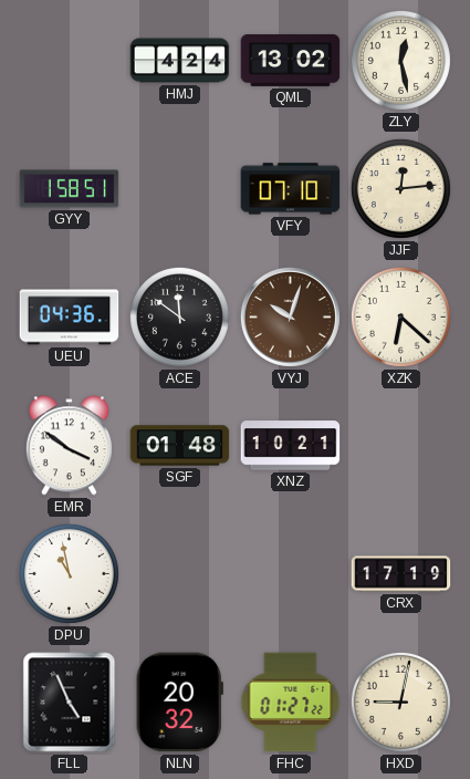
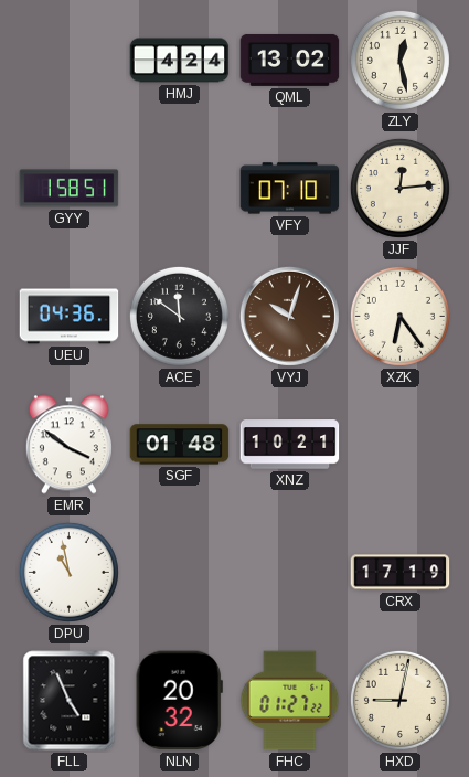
XZK: 6:22 -> 6:24 (399, 316)
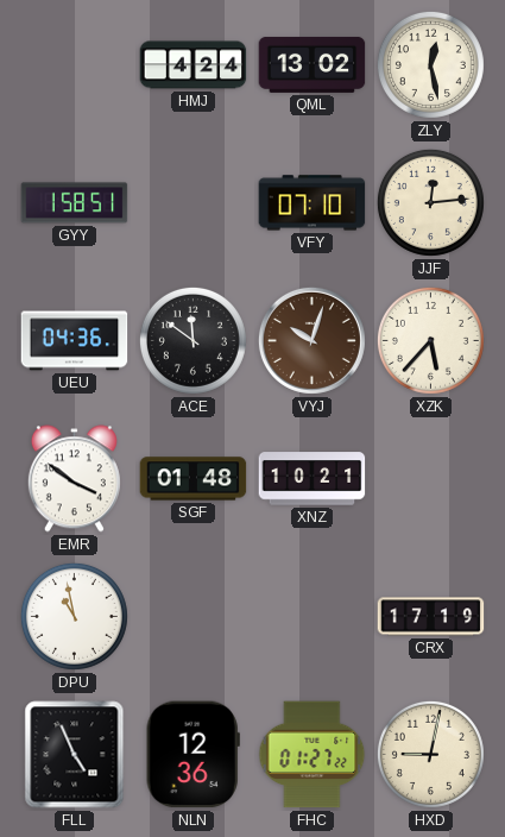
XZK: 6:24 -> 5:37 (430, 340)
NLN: 20:32 -> 12:36 (192, 755)
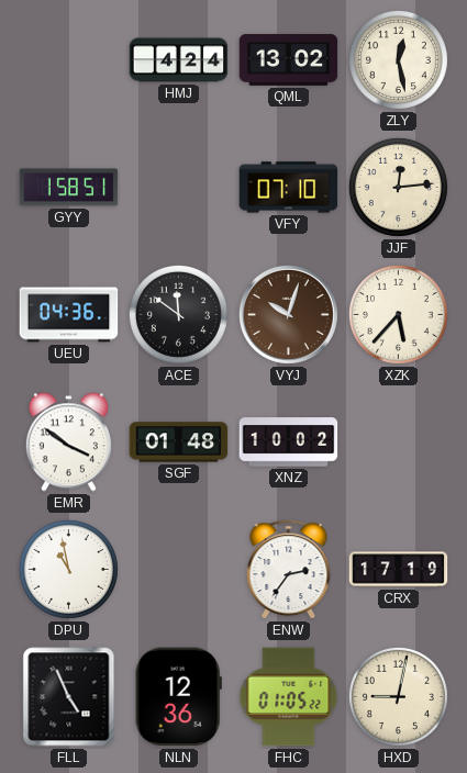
XNZ: 10:21 -> 10:02 (289, 442)
ENW: none -> 2:36 (289, 570)
FHC: 01:27 -> 01:05 (289, 697)
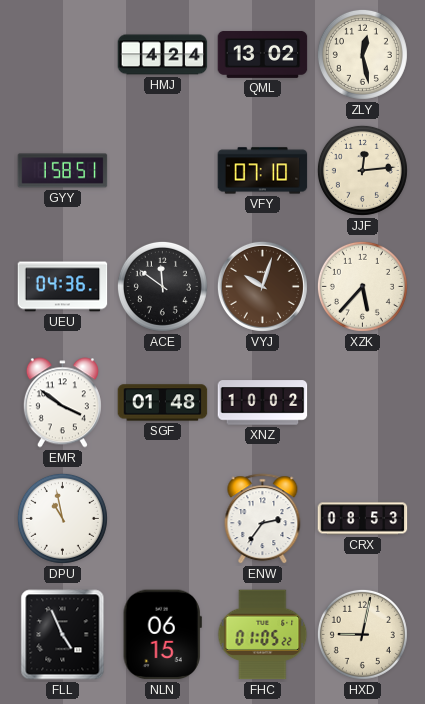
CRX: 17:19 -> 08:53 (363, 519)
NLN: 12:36 -> 06:15 (162, 635)
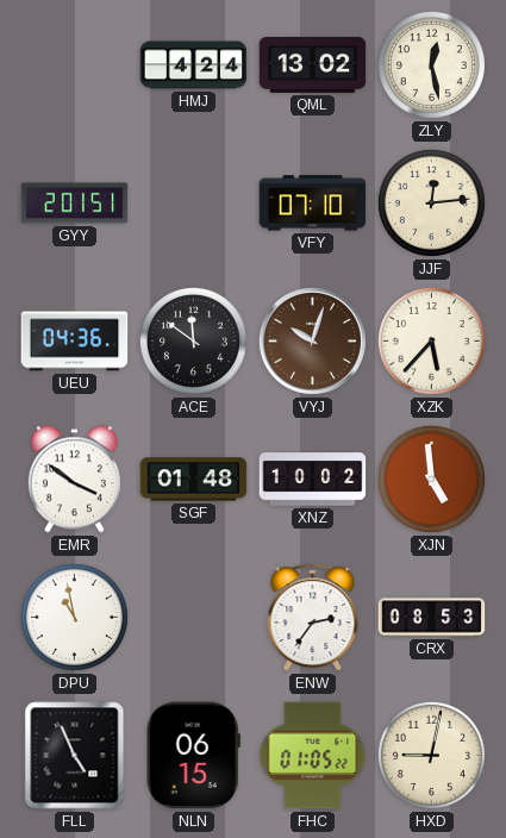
GYY: 1:58 -> 2:01 (75, 204)
XJN: none -> 4:59 (431, 479)
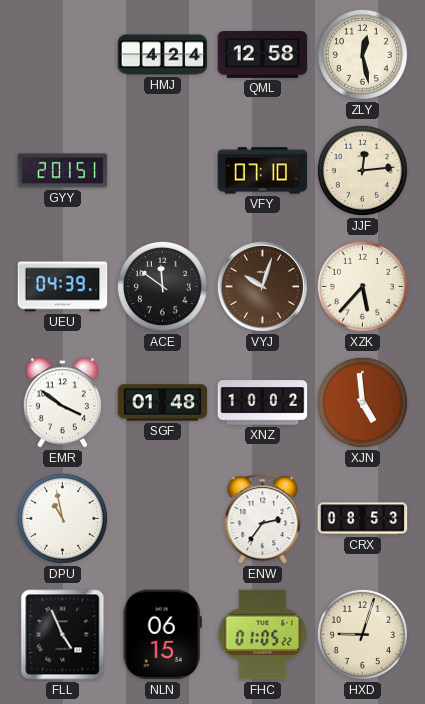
QML: 13:02 -> 12:58 (263, 54)
UEU: 04:36 -> 04:39 (63, 287)
HXD: 9:02 -> 9:03 (362, 634)
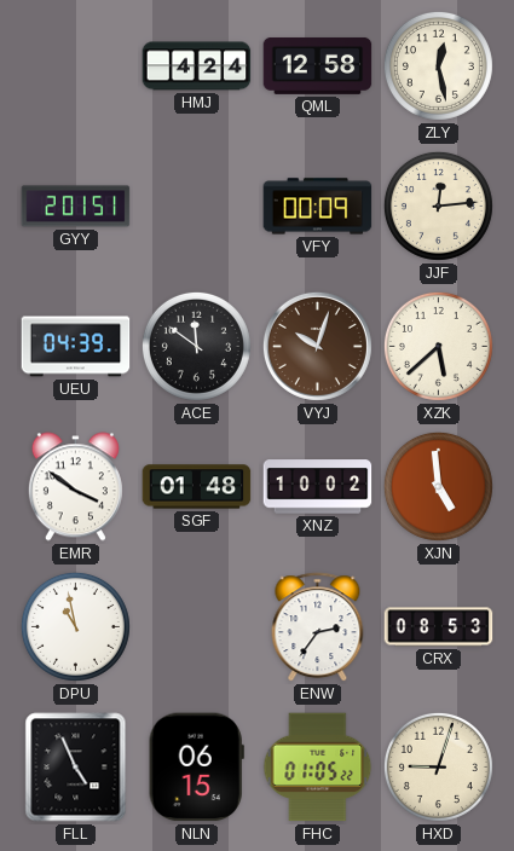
VFY: 07:10 -> 00:09 (318, 207)
XZK: 5:37 -> 5:38 (438, 346)
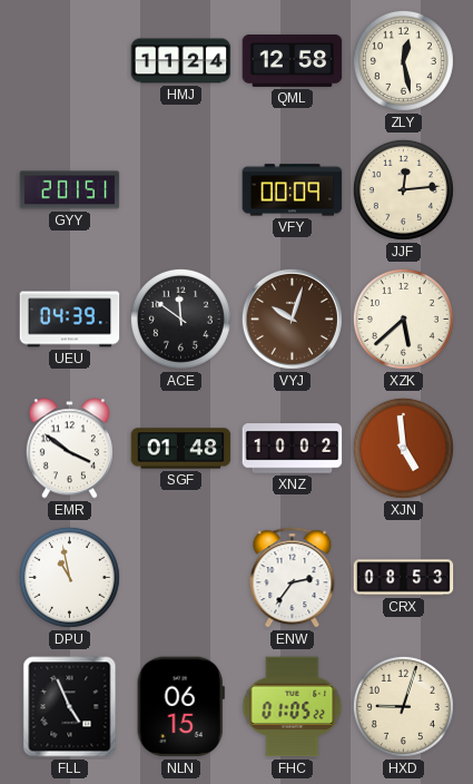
HMJ: 4:24 -> 11:24 (181, 61)
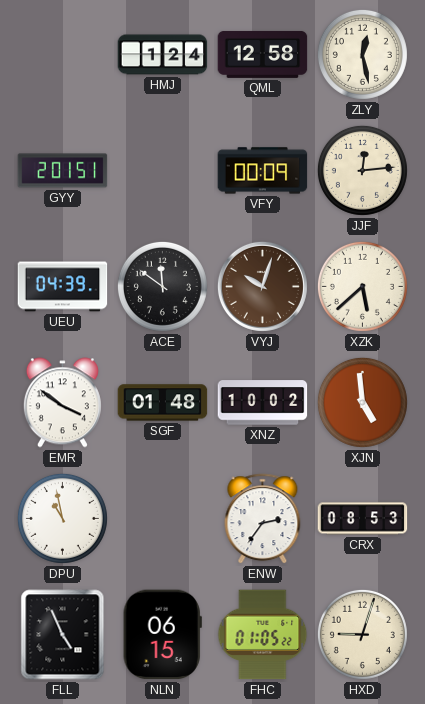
HMJ: 11:24 -> 1:24 (163, 55)
